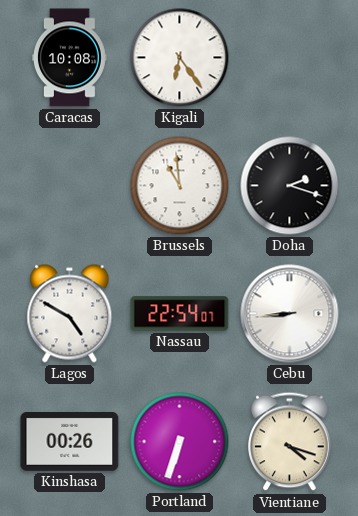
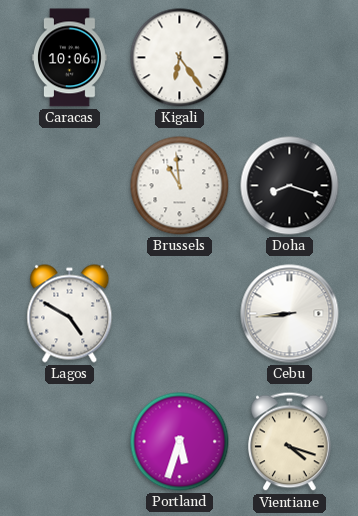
Caracas: 10:08 -> 10:06 (69, 58)
Doha: 2:18 -> 8:18 (290, 186)
Nassau: 22:54 -> none (180, 314)
Kinshasa: 00:26 -> none (70, 442)
Portland: 6:33 -> 5:33 (180, 442)
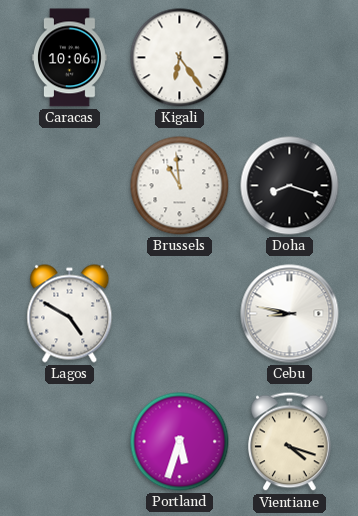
Cebu: 8:44 -> 8:47 (290, 314)
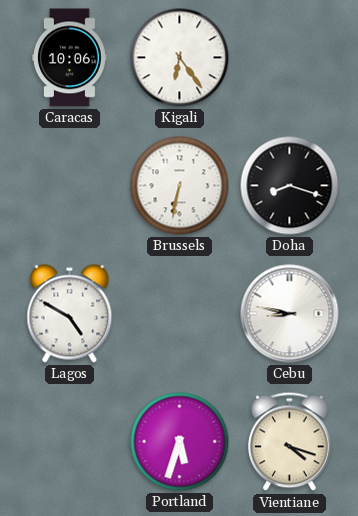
Brussels: 10:59 -> 6:32 (180, 186)
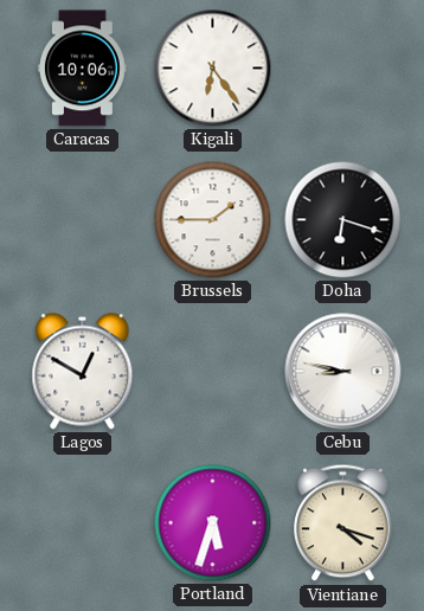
Brussels: 6:32 -> 1:45 (213, 220)
Doha: 8:18 -> 6:18 (343, 220)
Lagos: 4:50 -> 12:50 (83, 372)
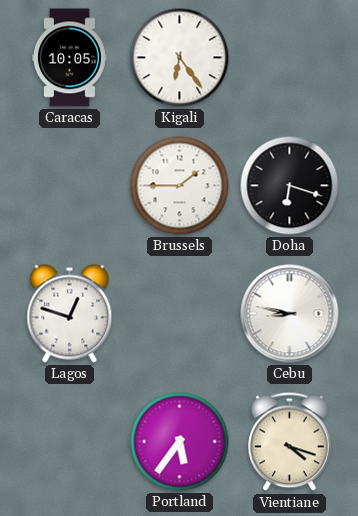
Caracas: 10:06 -> 10:05 (69, 58)
Lagos: 12:50 -> 12:48 (70, 314)
Portland: 5:33 -> 5:36 (180, 442)
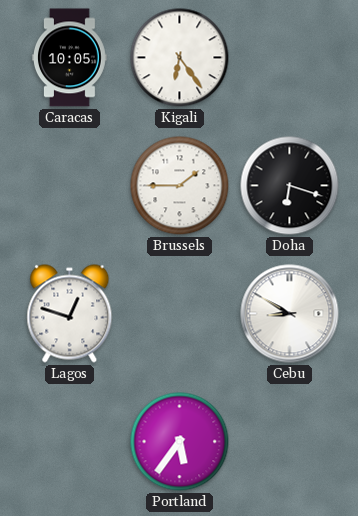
Cebu: 8:47 -> 8:50 (290, 314)
Vientiane: 4:18 -> none (290, 442)
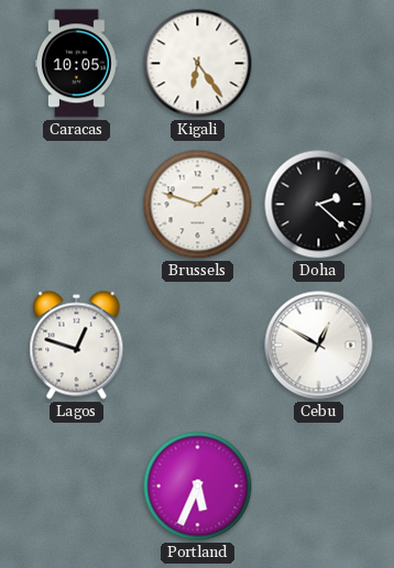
Brussels: 1:45 -> 1:48 (198, 205)
Doha: 6:18 -> 2:22 (319, 205)
Cebu: 8:50 -> 12:50 (319, 346)
Portland: 5:36 -> 5:34 (198, 487)
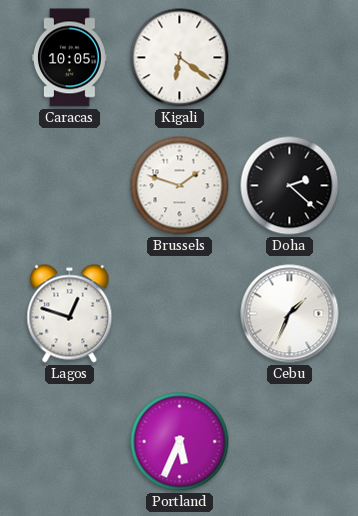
Kigali: 6:24 -> 6:21 (180, 58)
Cebu: 12:50 -> 1:34 (290, 314)
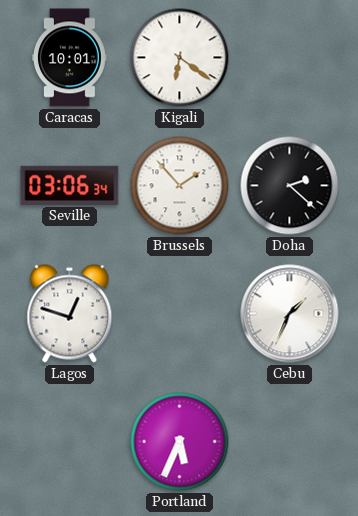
Caracas: 10:05 -> 10:01 (69, 58)
Seville: none -> 03:06 (70, 185)
Brussels: 1:48 -> 1:53 (180, 186)
